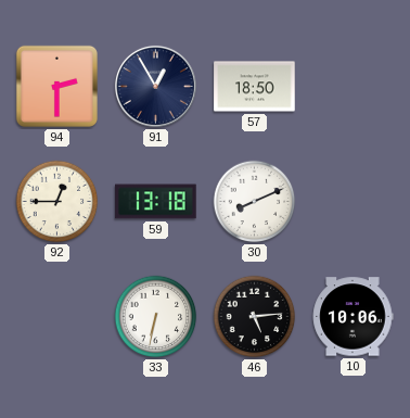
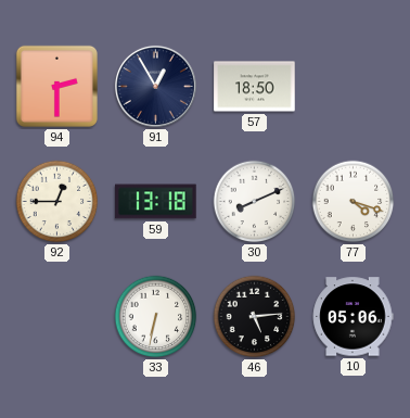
77: none -> 4:18 (354, 202)
10: 10:06 -> 05:06 (353, 317)
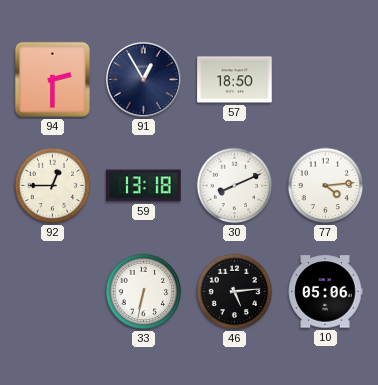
77: 4:18 -> 4:14 (326, 186)
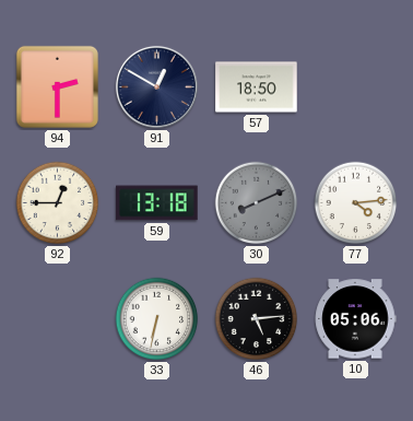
91: 12:55 -> 12:50 (156, 86)
30 dial: white -> grey (257, 203)
